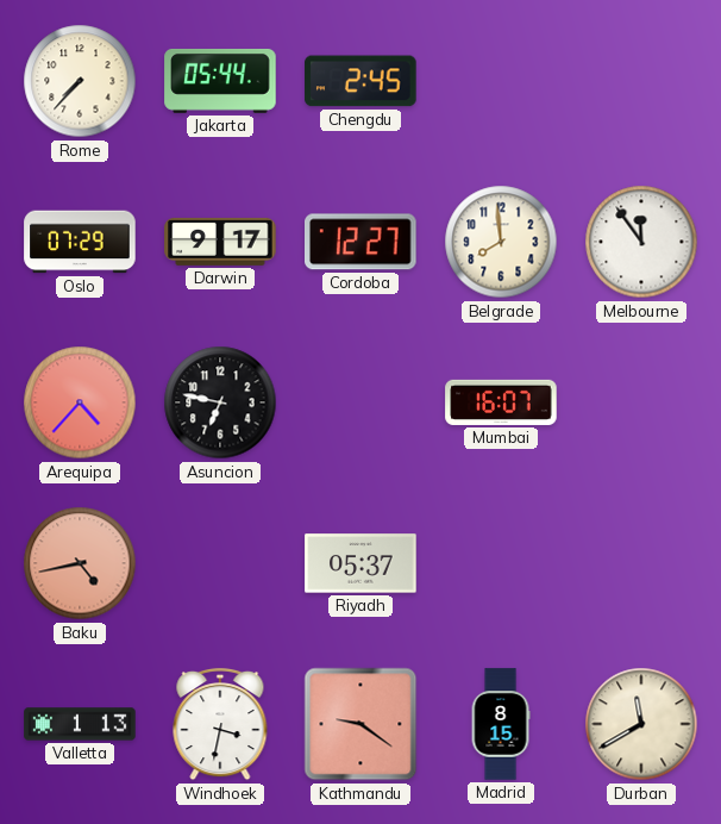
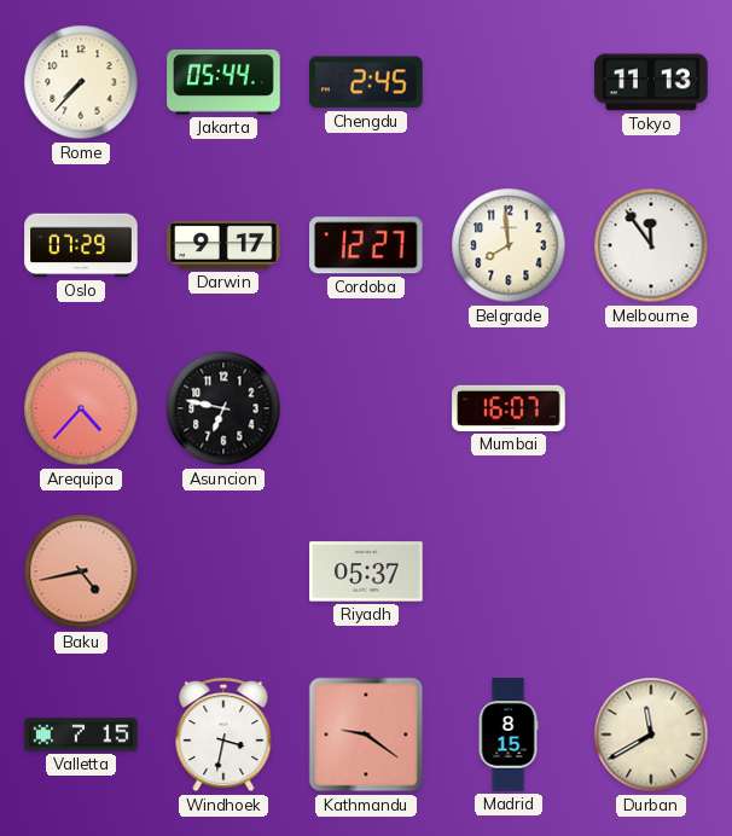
Tokyo: none -> 11:13 (651, 82)
Valletta: 1:13 -> 7:15 (81, 735)
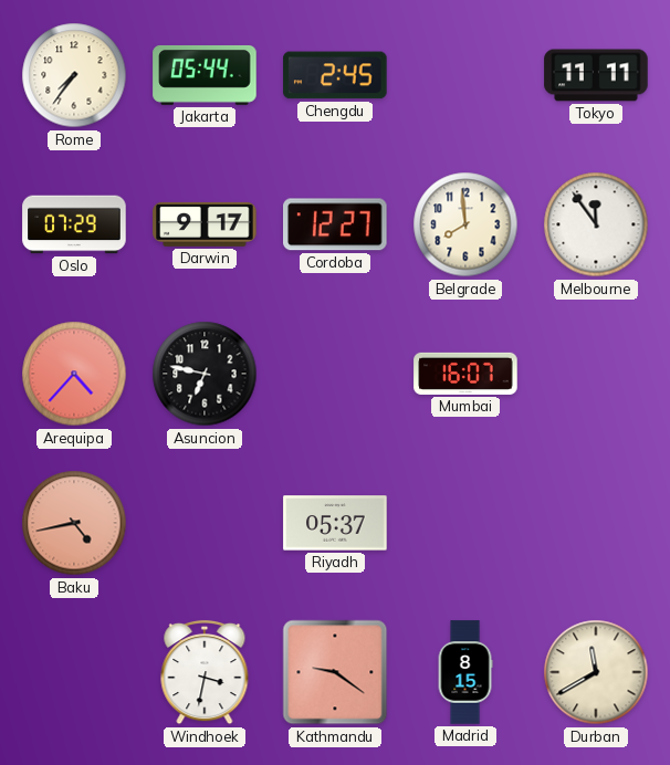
Rome: 7:37 -> 7:36 (74, 75)
Tokyo: 11:13 -> 11:11 (596, 75)
Valletta: 7:15 -> none (81, 735)
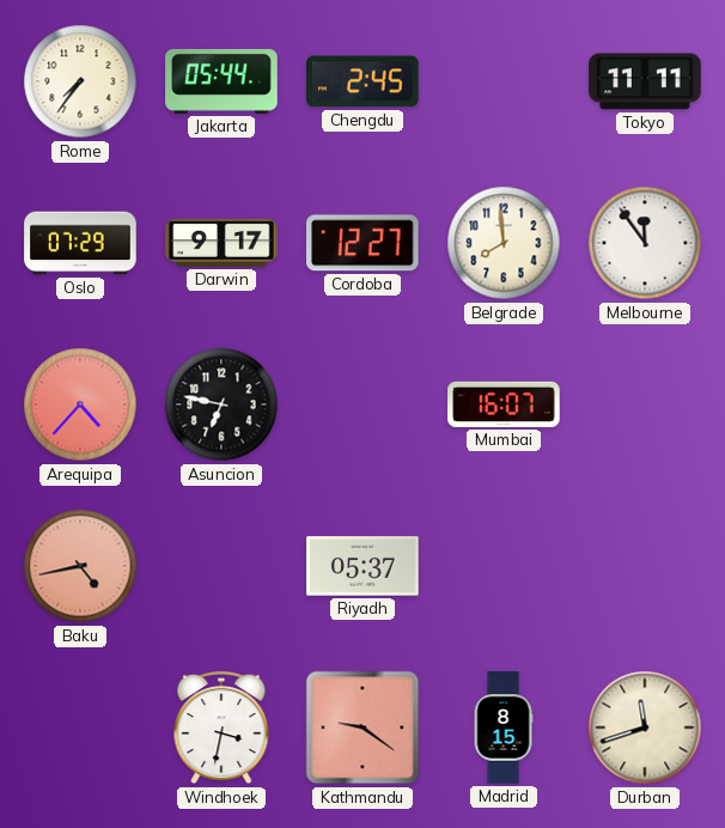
Durban: 11:40 -> 11:42 (645, 727)
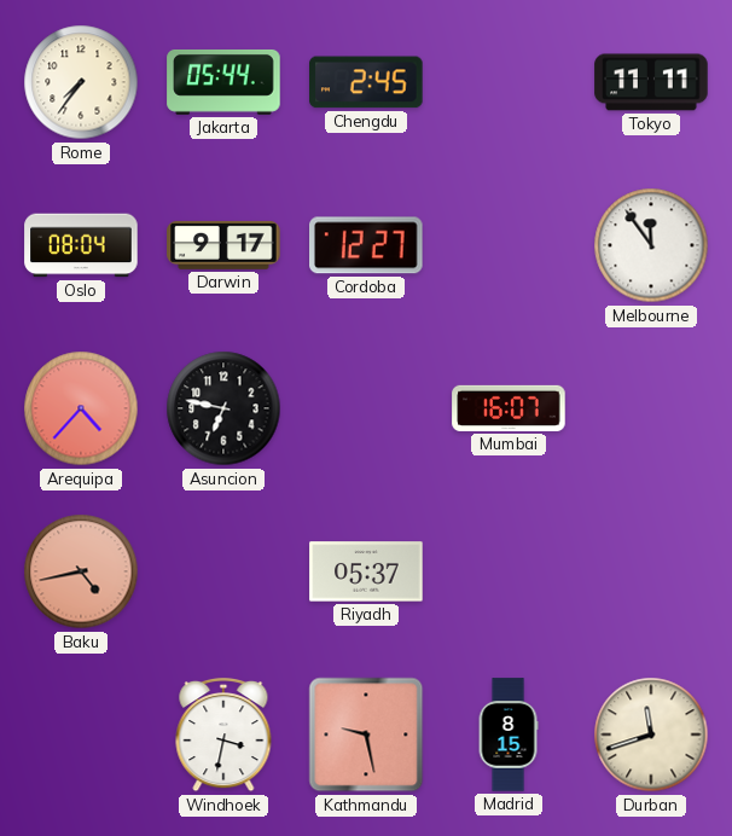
Oslo: 07:29 -> 08:04 (81, 245)
Belgrade: 7:59 -> none (504, 243)
Kathmandu: 9:21 -> 9:28 (366, 735)
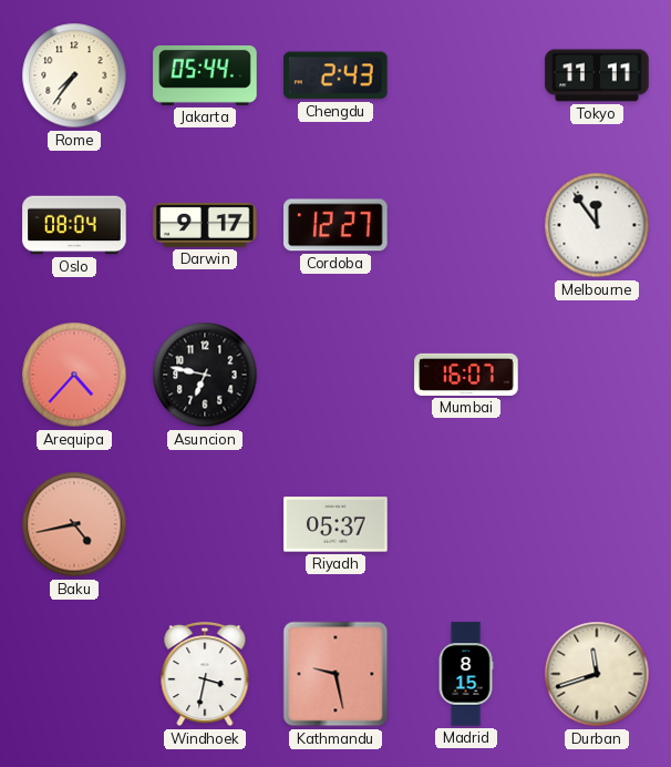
Chengdu: 2:45 -> 2:43 (335, 75)
